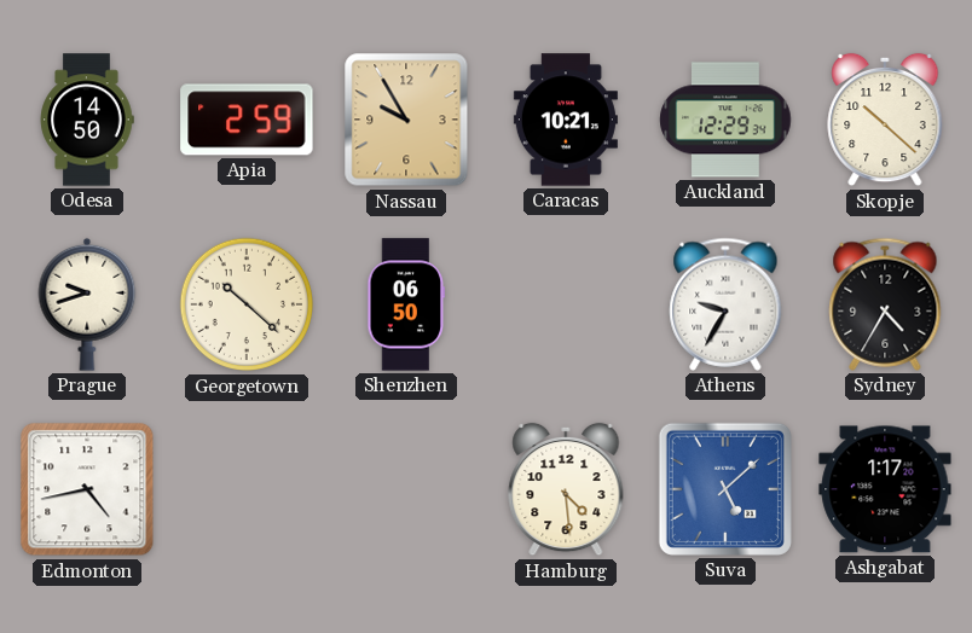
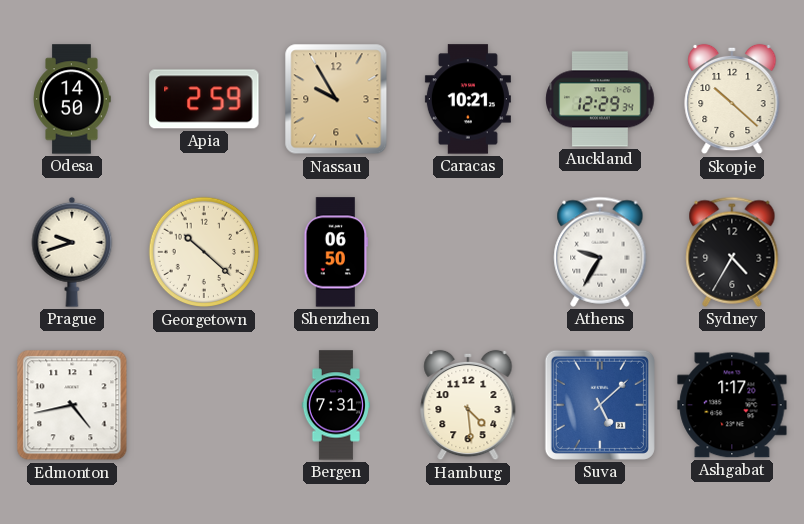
Bergen: none -> 7:31 (336, 405)
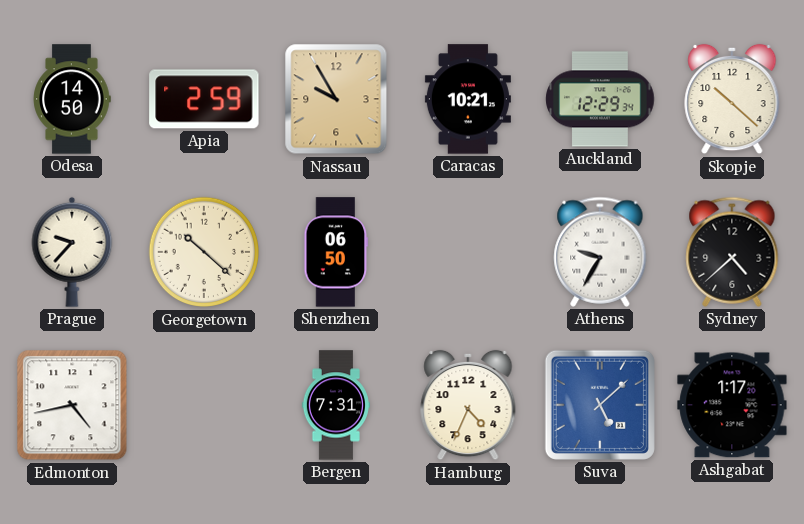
Prague: 9:42 -> 9:37 (72, 252)
Sydney: 4:35 -> 4:38 (732, 252)
Hamburg: 4:29 -> 4:34 (468, 405)
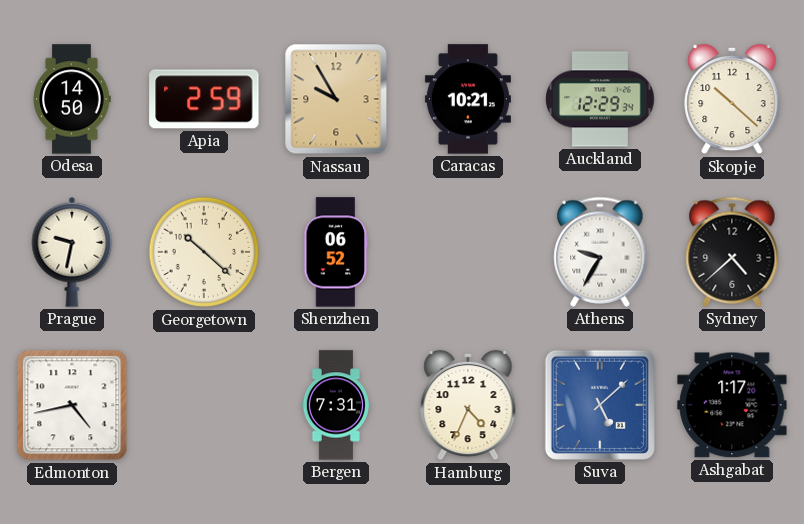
Prague: 9:37 -> 9:32 (72, 252)
Shenzhen: 06:50 -> 06:52 (336, 252)
